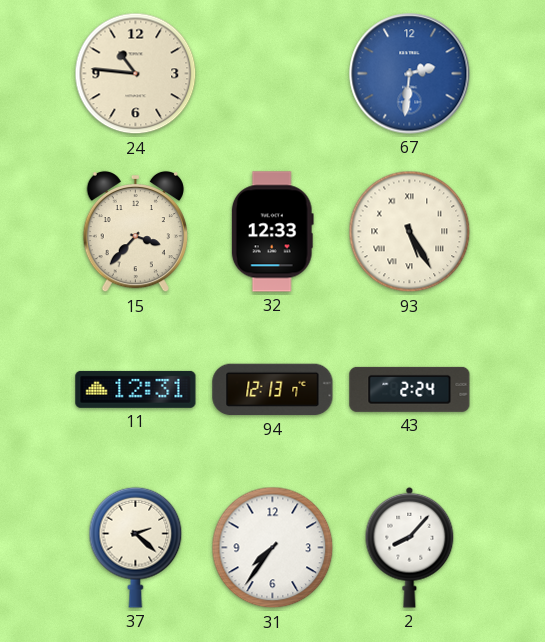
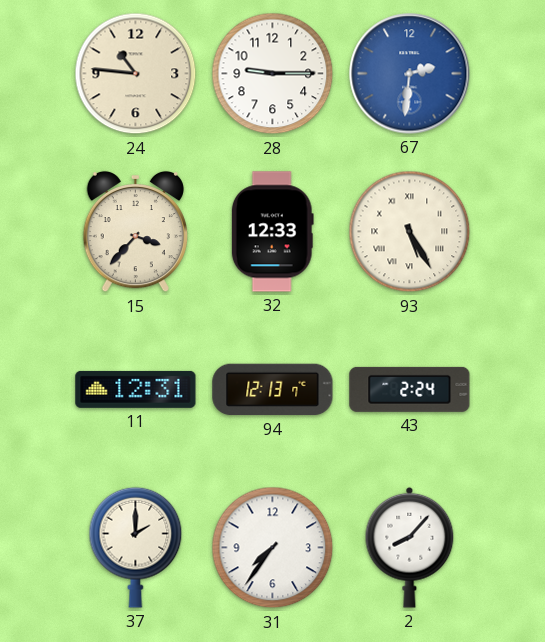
28: none -> 9:15 (273, 74)
37: 2:22 -> 2:00 (136, 547)
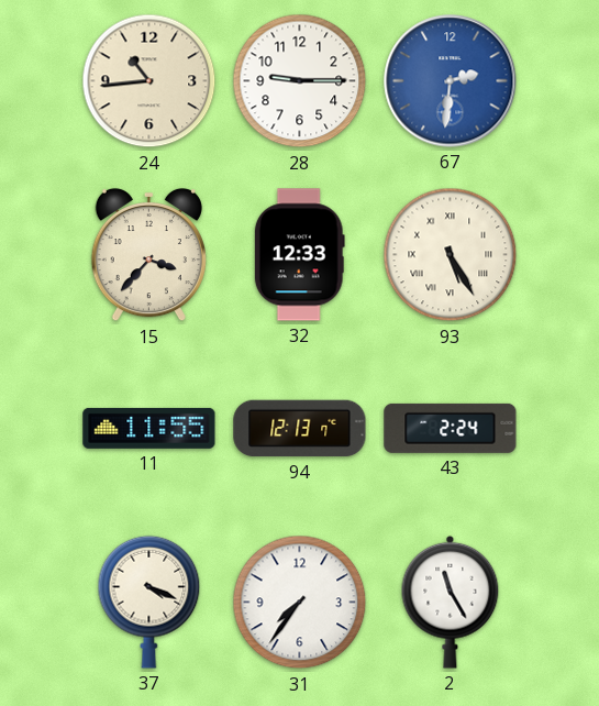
24: 10:46 -> 10:44 (149, 81)
11: 12:31 -> 11:55 (149, 428)
37: 2:00 -> 4:19 (149, 602)
2: 8:07 -> 11:25 (451, 602)
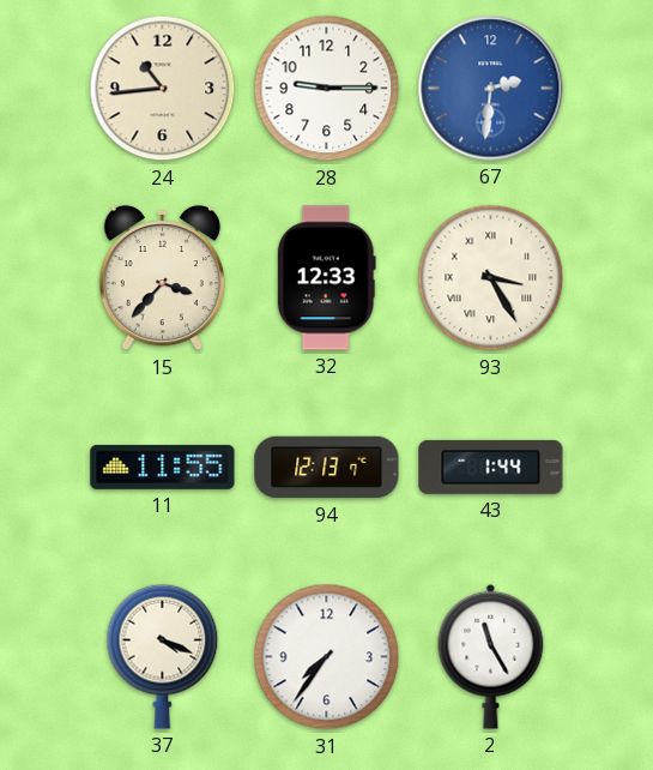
93: 5:25 -> 3:25 (491, 278)
43: 2:24 -> 1:44 (491, 467)
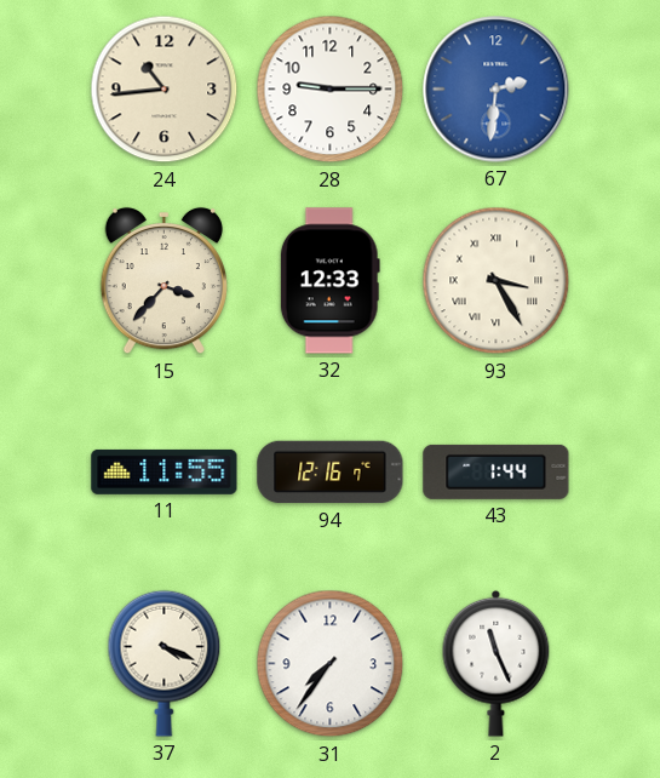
94: 12:13 -> 12:16 (331, 473)
2: 11:25 -> 11:26 (497, 663)
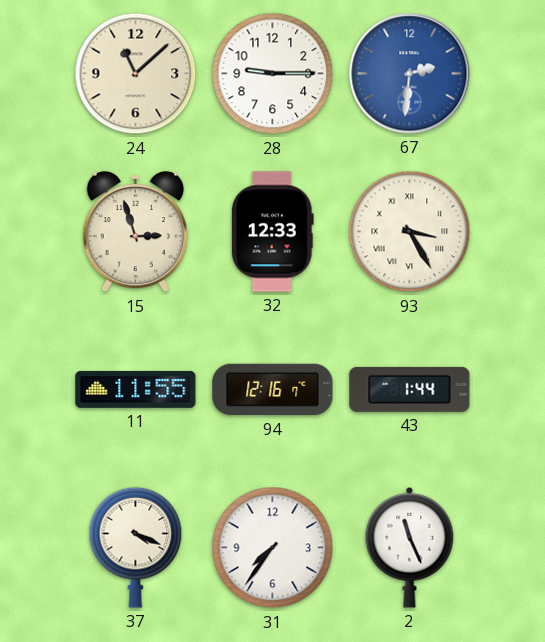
24: 10:44 -> 11:08 (136, 74)
15: 3:37 -> 2:57 (135, 232)
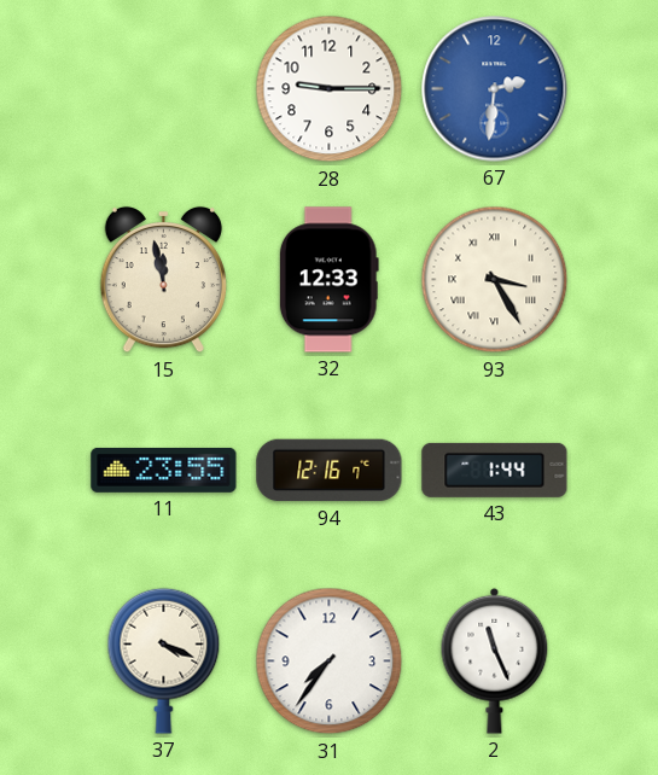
24: 11:08 -> none (136, 74)
15: 2:57 -> 11:58 (163, 280)
11: 11:55 -> 23:55 (164, 470)
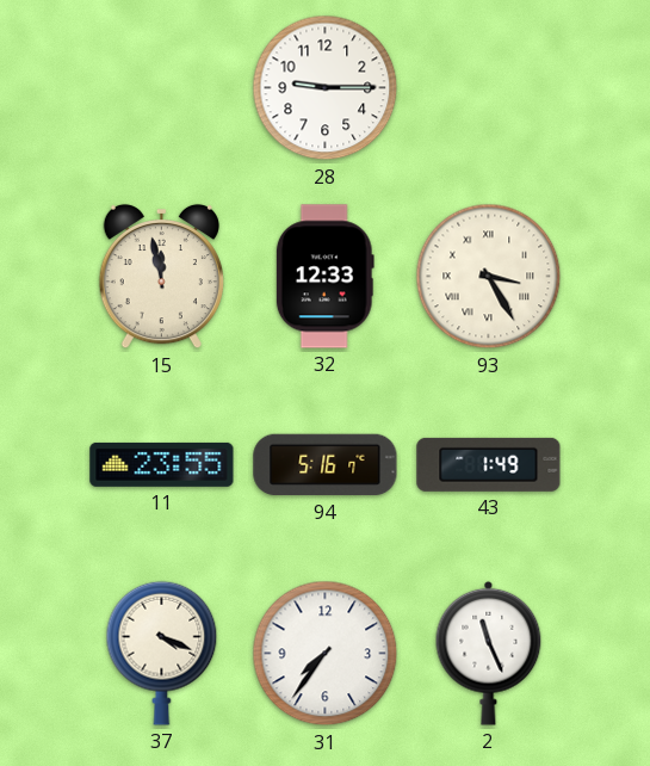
67: 2:31 -> none (495, 89)
94: 12:16 -> 5:16 (326, 465)
43: 1:44 -> 1:49 (489, 464)
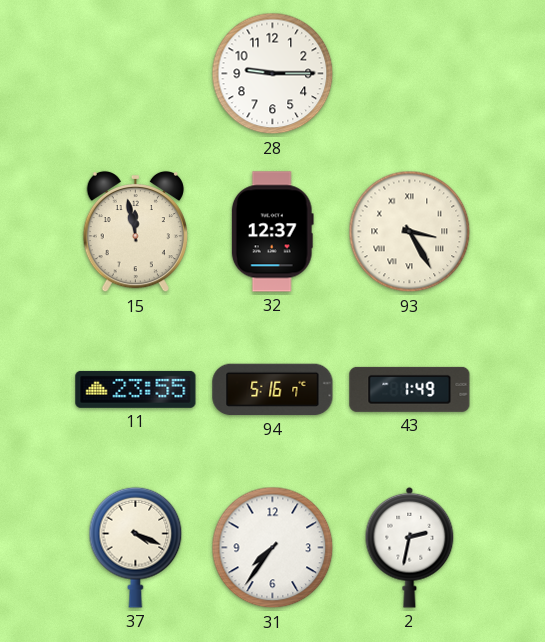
32: 12:33 -> 12:37 (272, 232)
2: 11:26 -> 2:32 (410, 547)
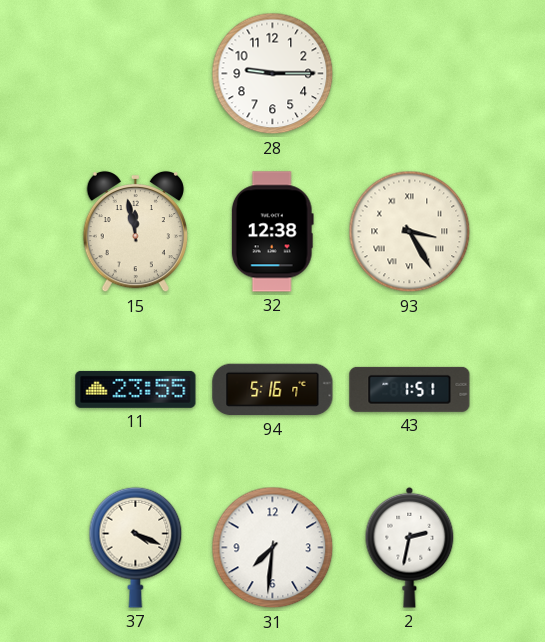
32: 12:37 -> 12:38 (272, 232)
43: 1:49 -> 1:51 (410, 389)
31: 7:36 -> 7:31 (273, 548)
